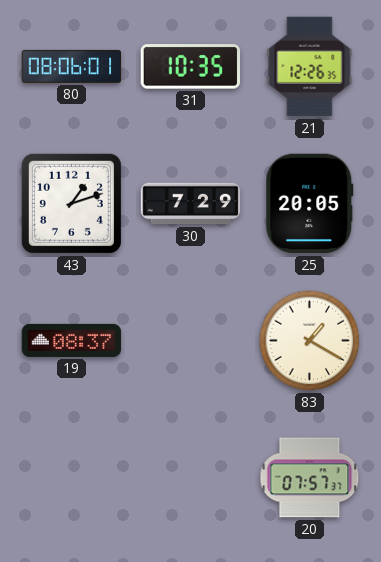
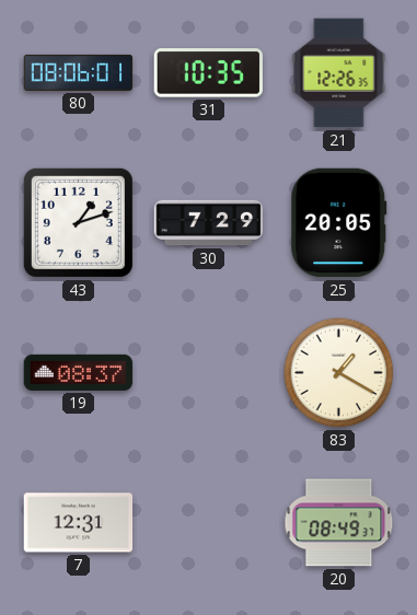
7: none -> 12:31 (79, 523)
20: 07:57 -> 08:49 (339, 523)
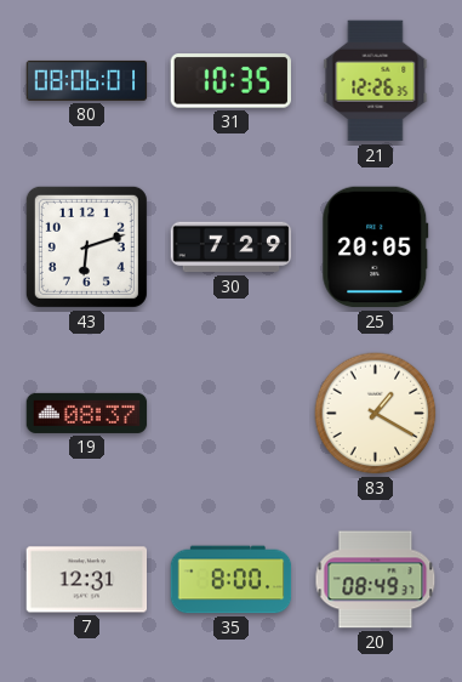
43: 1:12 -> 6:12 (86, 246)
35: none -> 8:00 (232, 580)
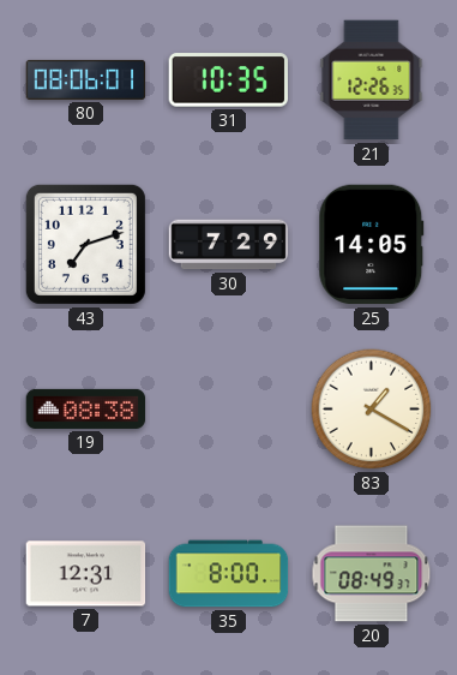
43: 6:12 -> 7:12 (85, 244)
25: 20:05 -> 14:05 (372, 245)
19: 08:37 -> 08:38 (86, 408)
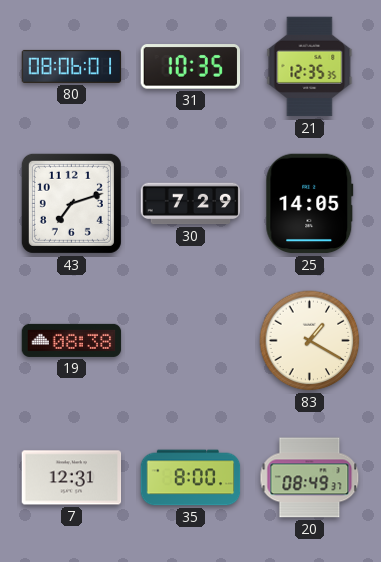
21: 12:26 -> 12:35 (310, 67)
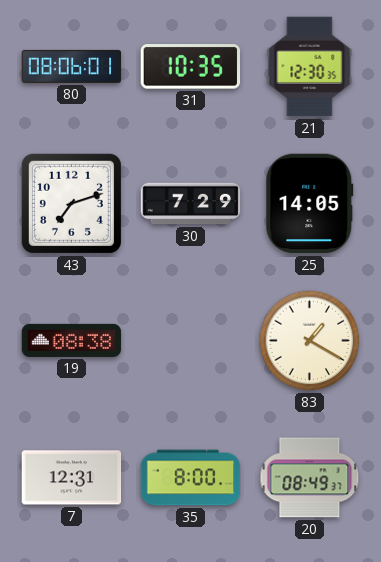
21: 12:35 -> 12:30 (310, 67)
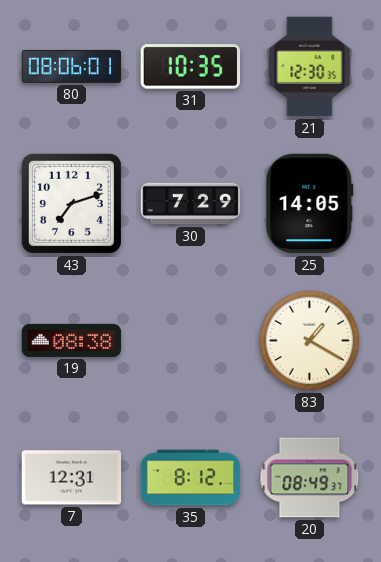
35: 8:00 -> 8:12 (191, 478)
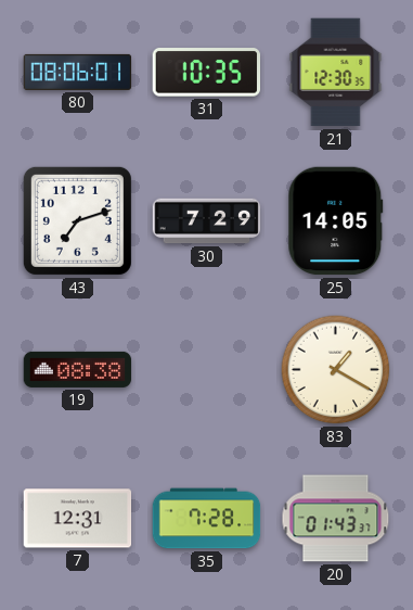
35: 8:12 -> 7:28 (207, 519)
20: 08:49 -> 01:43 (336, 519)
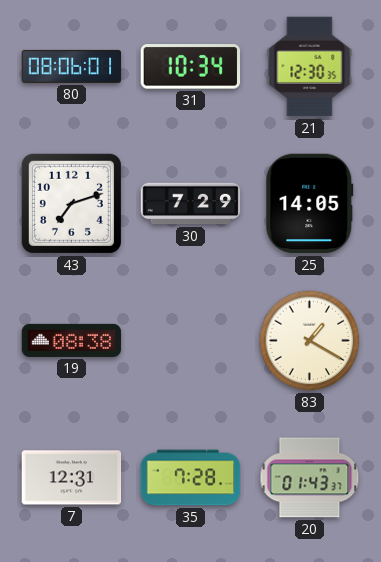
31: 10:35 -> 10:34 (190, 67)
